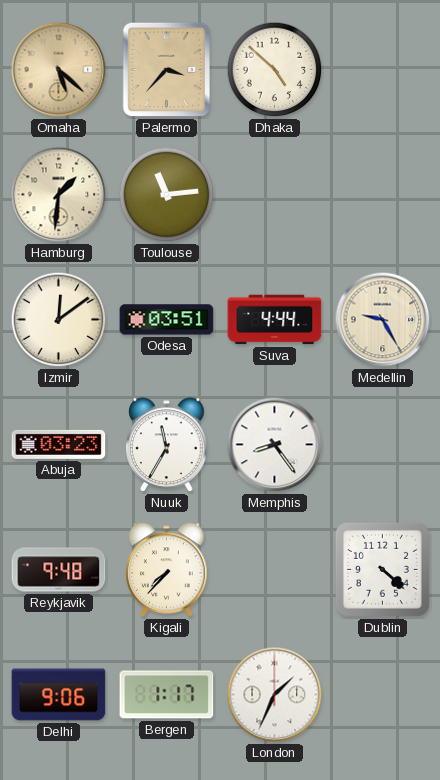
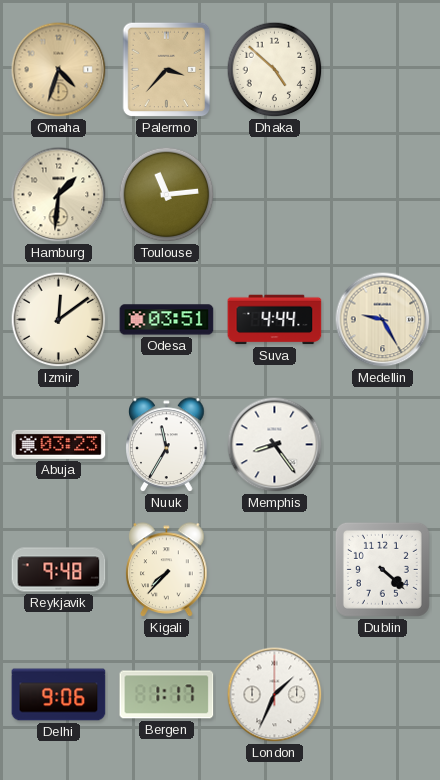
Omaha: 5:22 -> 4:33 (59, 70)
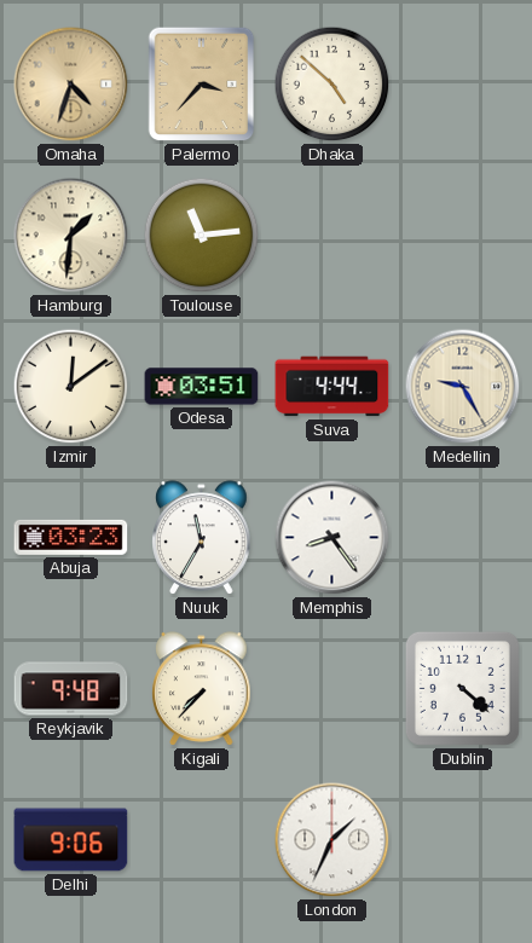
Bergen: 1:17 -> none (167, 695)
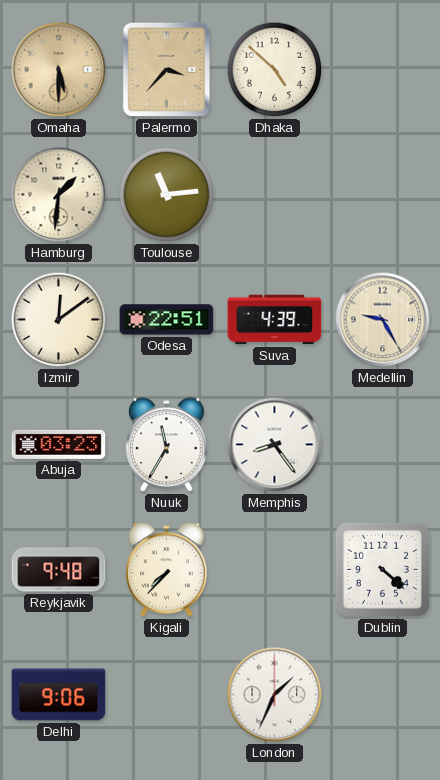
Omaha: 4:33 -> 5:30 (59, 70)
Odesa: 03:51 -> 22:51 (167, 320)
Suva: 4:44 -> 4:39 (275, 320)
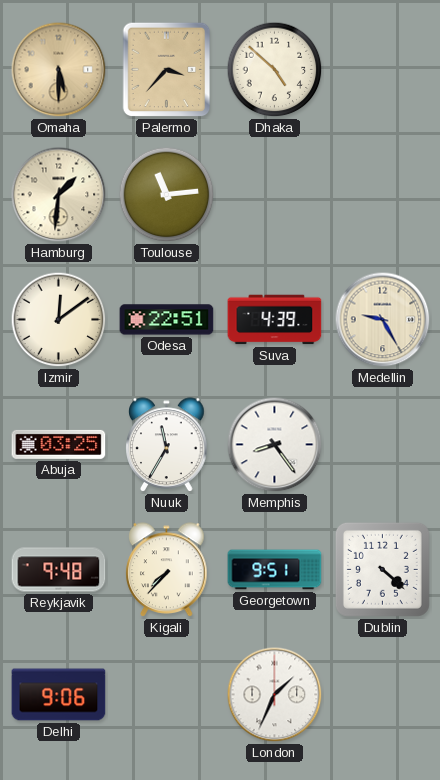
Abuja: 03:23 -> 03:25 (59, 444)
Georgetown: none -> 9:51 (275, 570)
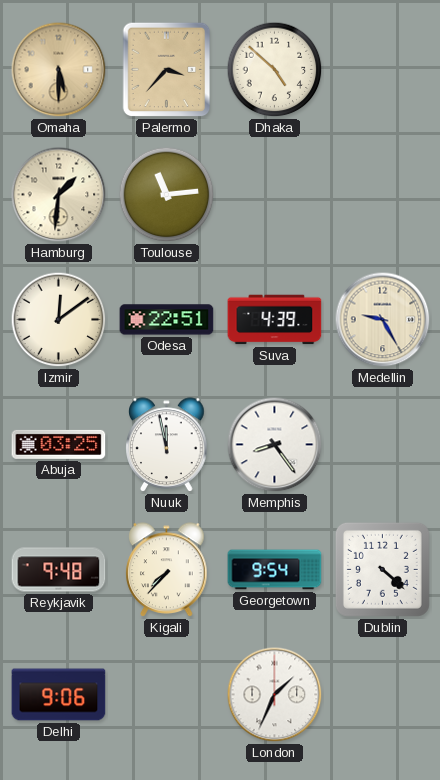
Nuuk: 11:35 -> 11:58 (167, 445)
Georgetown: 9:51 -> 9:54 (275, 570)
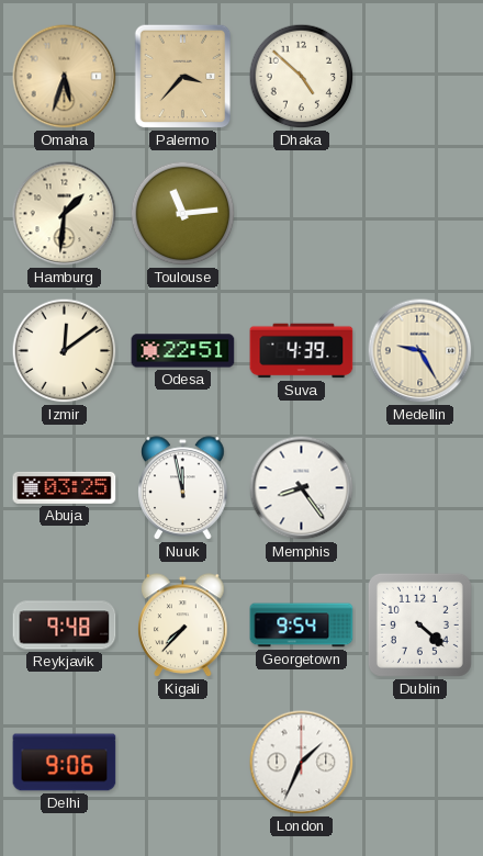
Omaha: 5:30 -> 5:33 (65, 77)
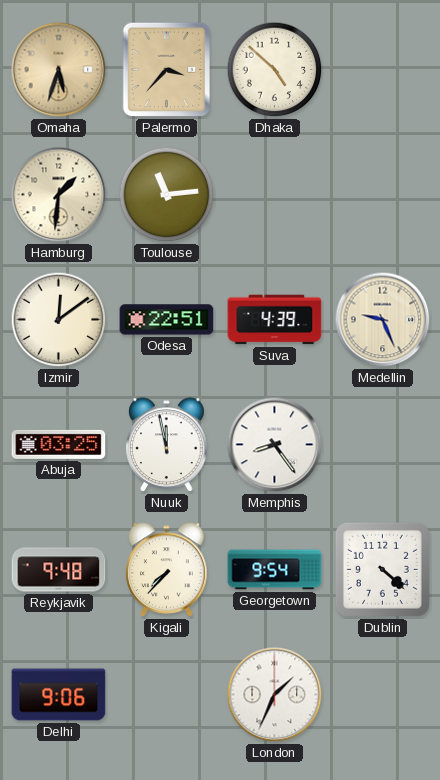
Medellin: 9:25 -> 9:26 (383, 320)
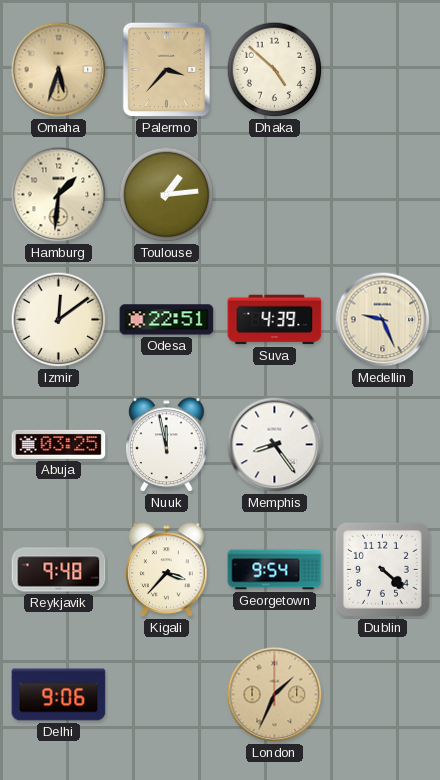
Toulouse: 11:14 -> 1:14 (167, 195)
Kigali: 7:37 -> 3:37 (167, 570)
London dial: white -> champagne (275, 695)
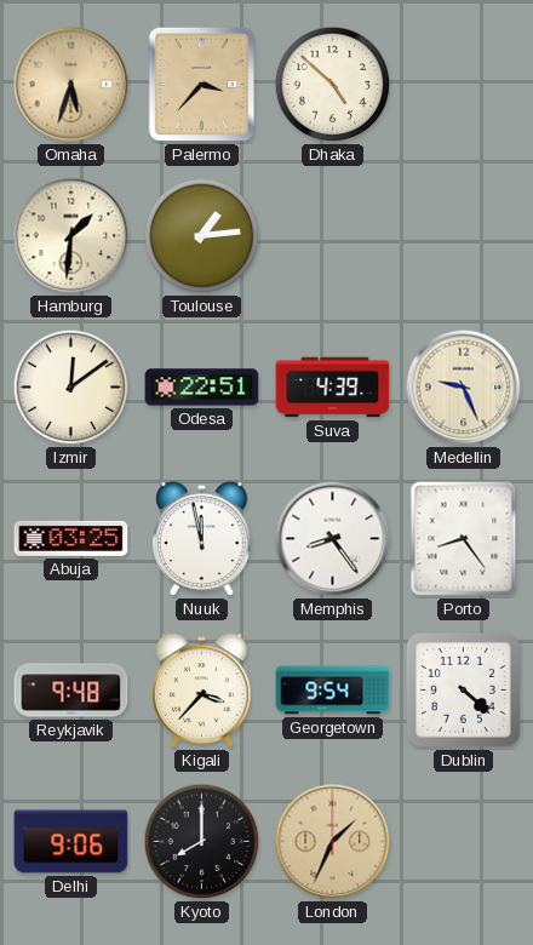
Porto: none -> 8:24 (464, 539)
Kyoto: none -> 8:00 (202, 842)
